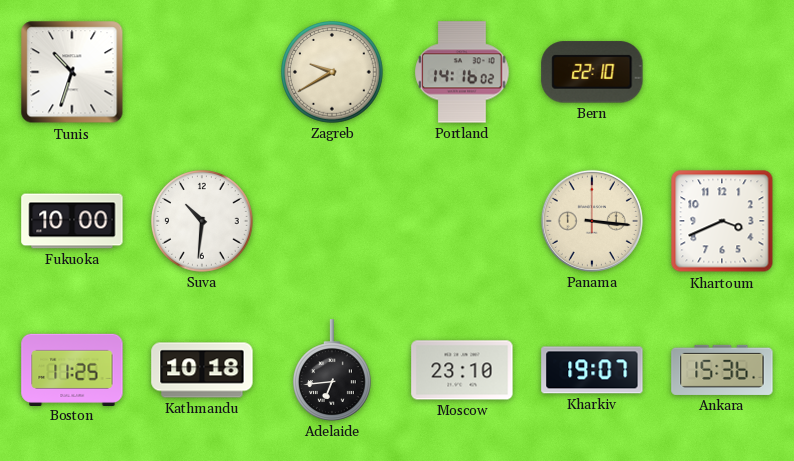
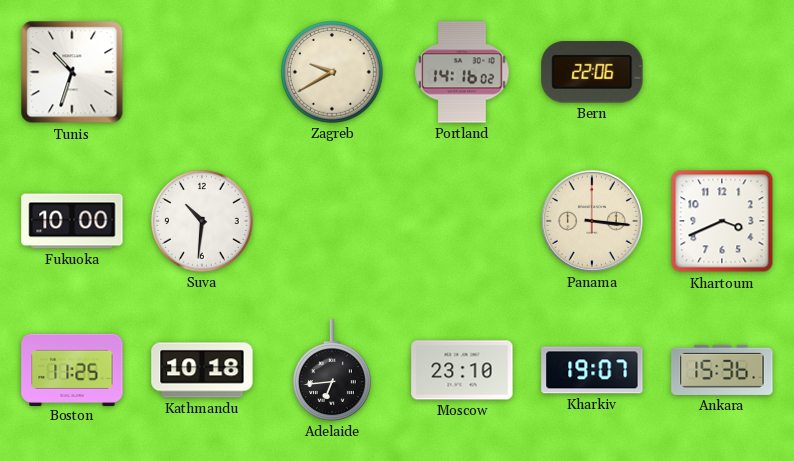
Bern: 22:10 -> 22:06 (592, 72)
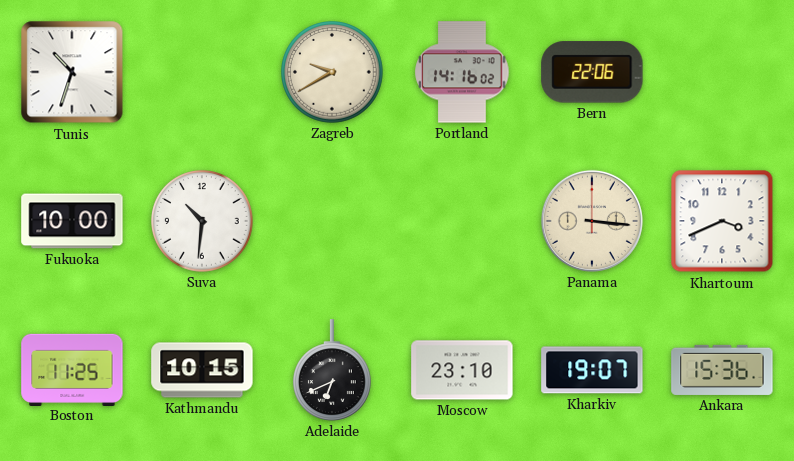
Kathmandu: 10:18 -> 10:15 (202, 370)
Adelaide: 6:44 -> 6:41 (333, 370)
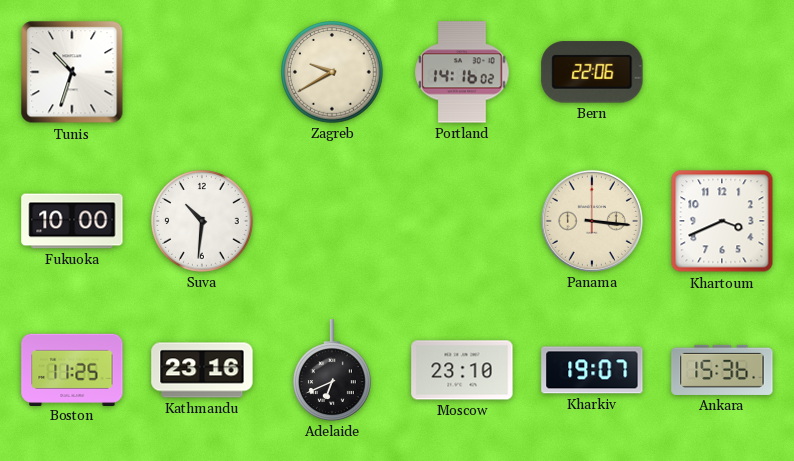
Kathmandu: 10:15 -> 23:16 (202, 370)
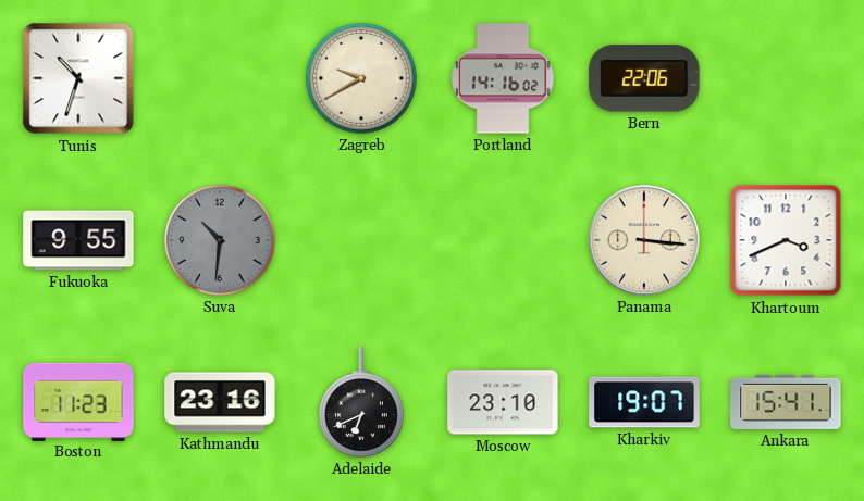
Fukuoka: 10:00 -> 9:55 (78, 240)
Suva dial: white -> grey (221, 241)
Boston: 11:25 -> 11:23 (78, 401)
Ankara: 15:36 -> 15:41 (786, 402)
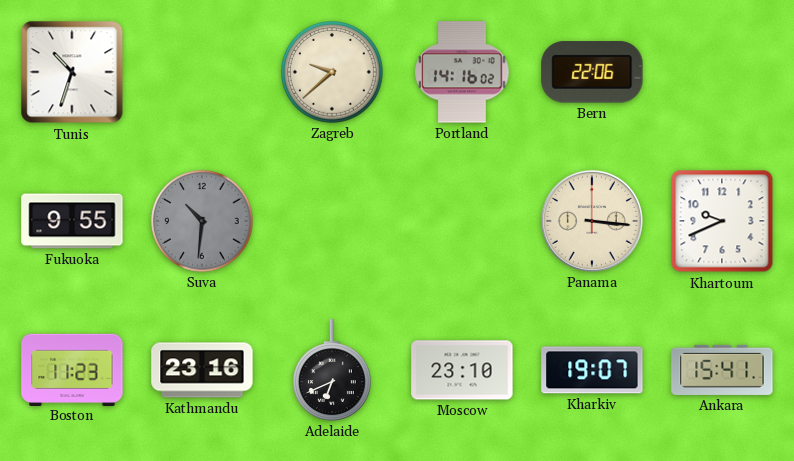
Zagreb: 9:40 -> 9:38 (333, 73)
Khartoum: 3:41 -> 9:41 (722, 221)
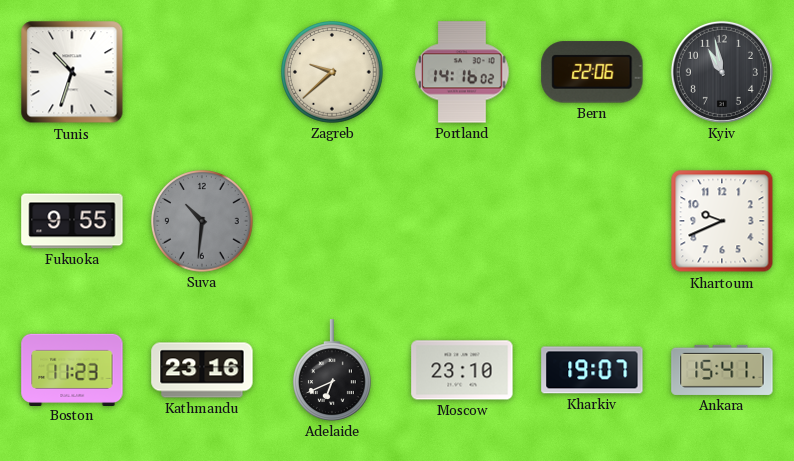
Kyiv: none -> 10:58 (722, 72)
Panama: 3:16 -> none (592, 221)
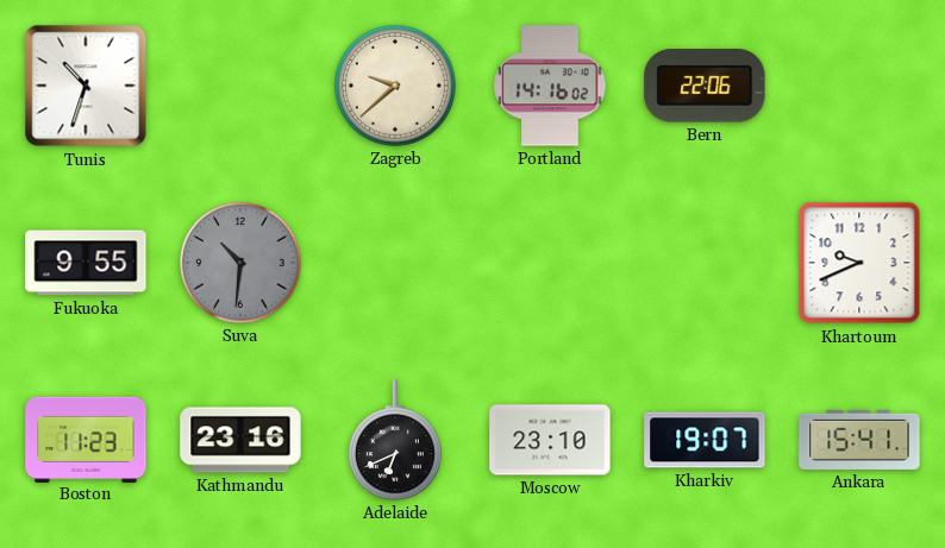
Kyiv: 10:58 -> none (722, 72)
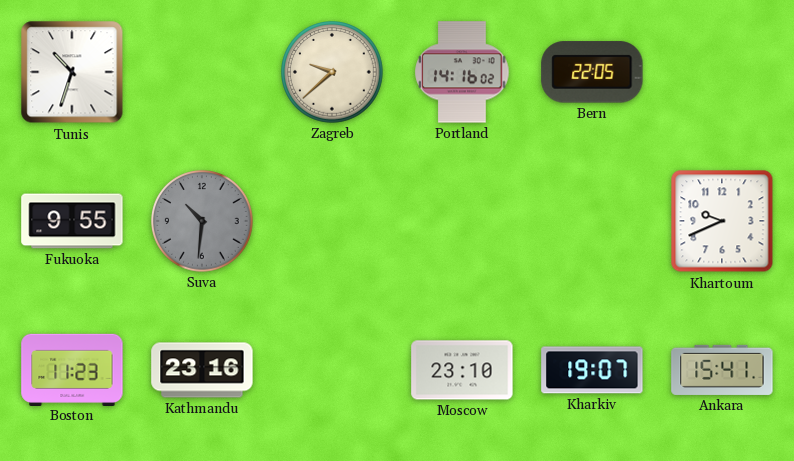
Bern: 22:06 -> 22:05 (592, 72)
Adelaide: 6:41 -> none (396, 440)
